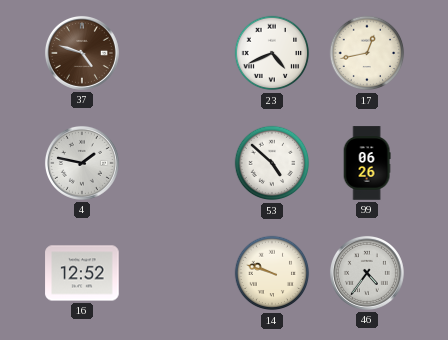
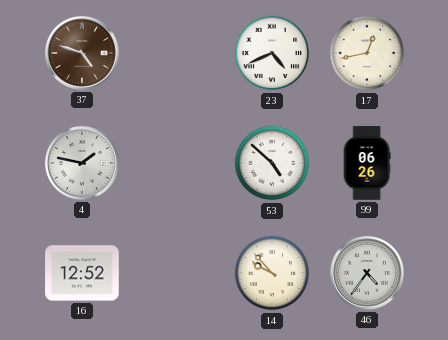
14: 9:48 -> 9:53 (272, 273)
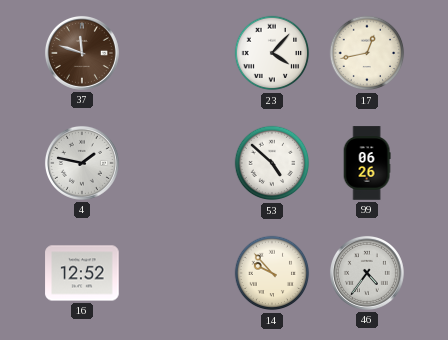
37: 4:48 -> 11:48 (82, 53)
23: 4:41 -> 4:07 (272, 53)
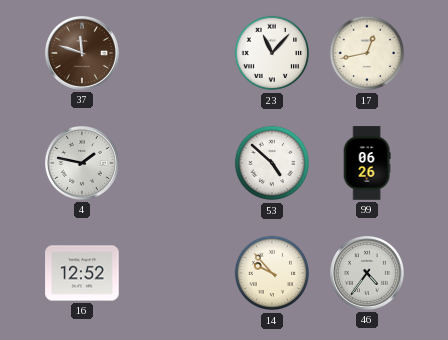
23: 4:07 -> 11:07 (272, 53)
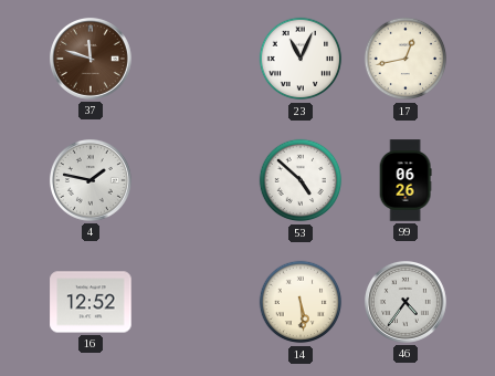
23: 11:07 -> 11:04 (301, 59)
14: 9:53 -> 5:29 (301, 302)
